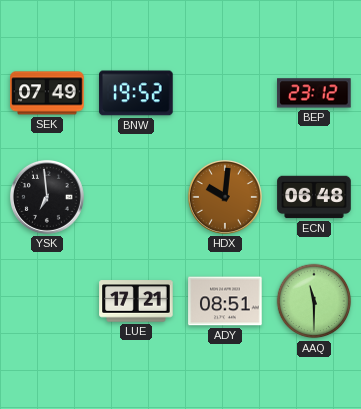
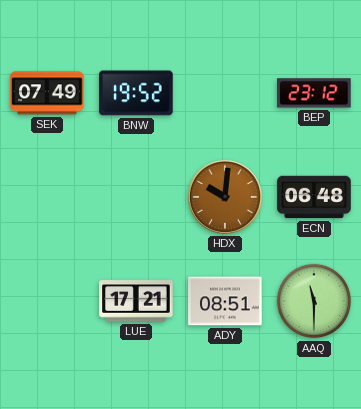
YSK: 6:59 -> none (47, 197)
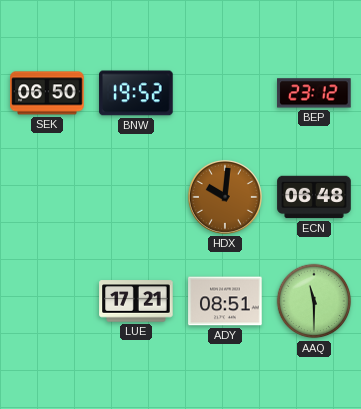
SEK: 07:49 -> 06:50 (47, 93)
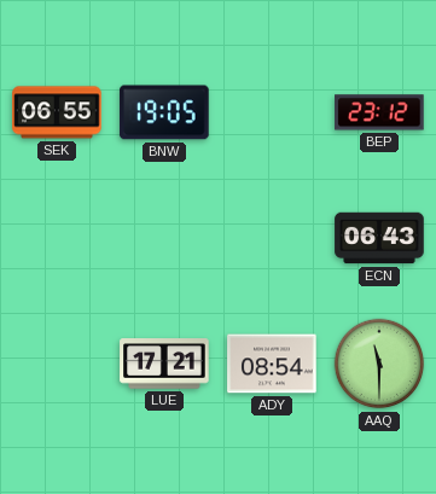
SEK: 06:50 -> 06:55 (57, 112)
BNW: 19:52 -> 19:05 (164, 112)
HDX: 10:01 -> none (225, 197)
ECN: 06:48 -> 06:43 (379, 238)
ADY: 08:51 -> 08:54 (272, 364)
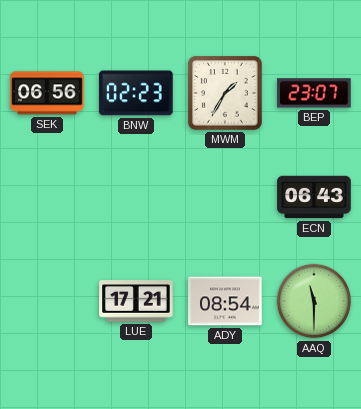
SEK: 06:55 -> 06:56 (47, 93)
BNW: 19:05 -> 02:23 (136, 93)
MWM: none -> 1:35 (226, 94)
BEP: 23:12 -> 23:07 (314, 93)
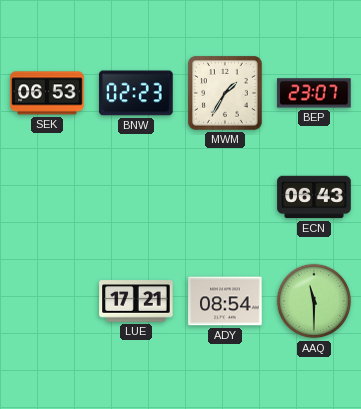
SEK: 06:56 -> 06:53 (47, 93)
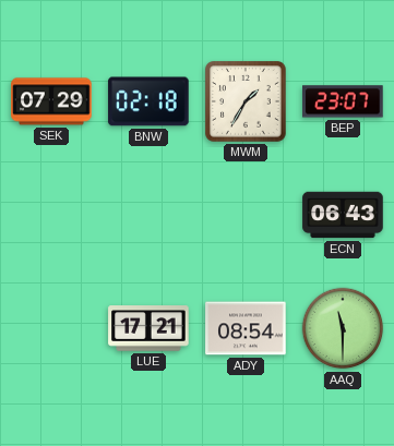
SEK: 06:53 -> 07:29 (51, 101)
BNW: 02:23 -> 02:18 (148, 101)
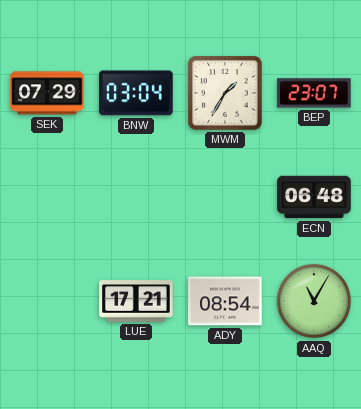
BNW: 02:18 -> 03:04 (136, 93)
ECN: 06:43 -> 06:48 (314, 197)
AAQ: 11:30 -> 11:05 (314, 301)
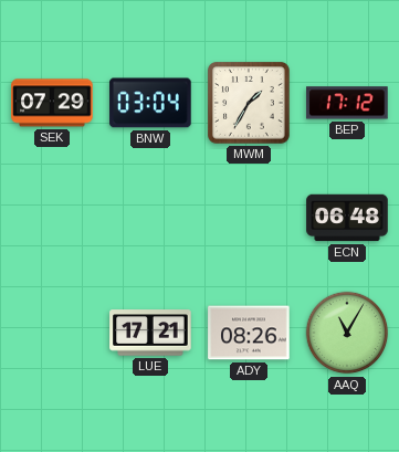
BEP: 23:07 -> 17:12 (347, 103)
ADY: 08:54 -> 08:26 (249, 333)
